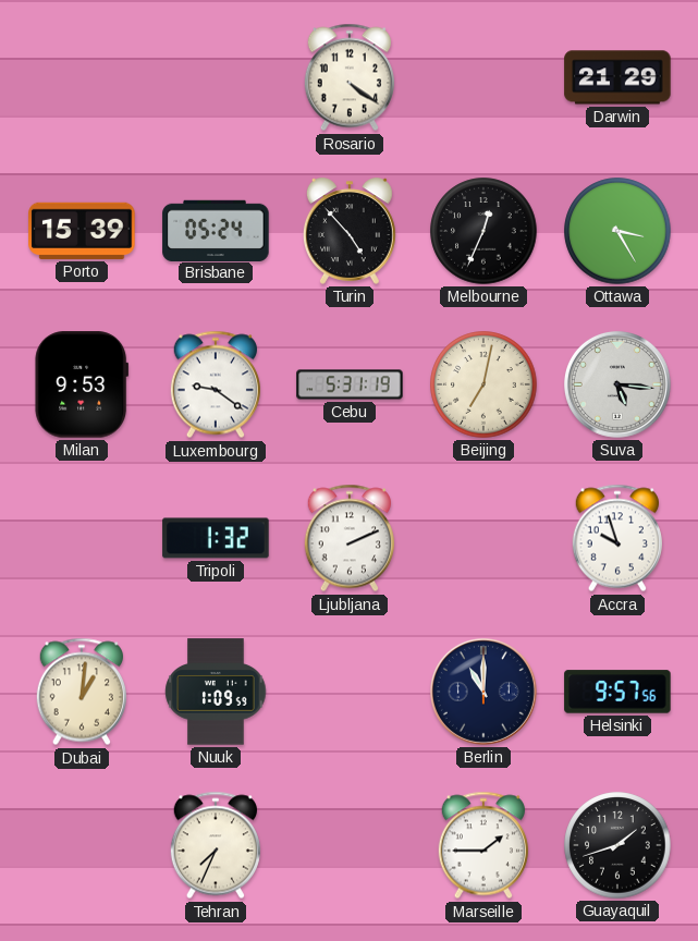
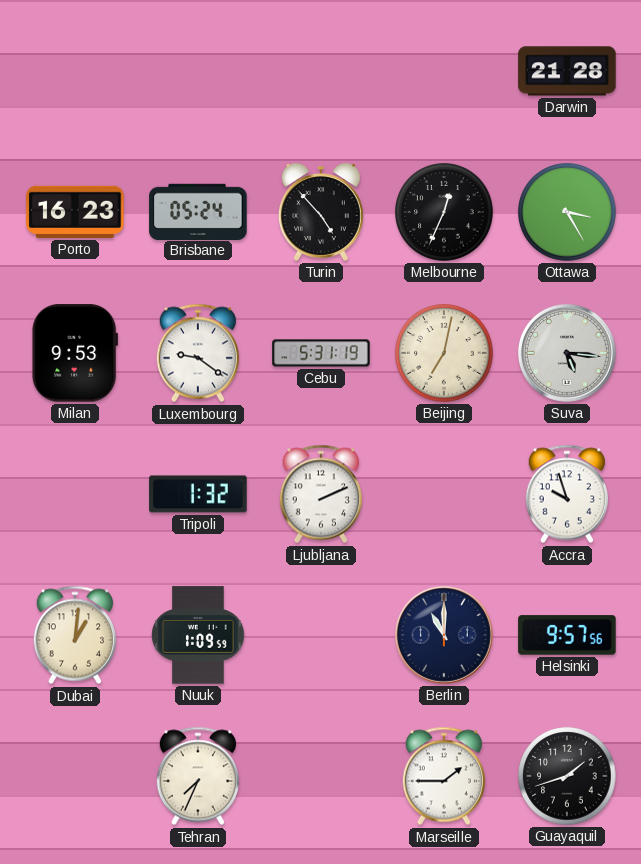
Rosario: 4:21 -> none (350, 77)
Darwin: 21:29 -> 21:28 (567, 71)
Porto: 15:39 -> 16:23 (75, 212)
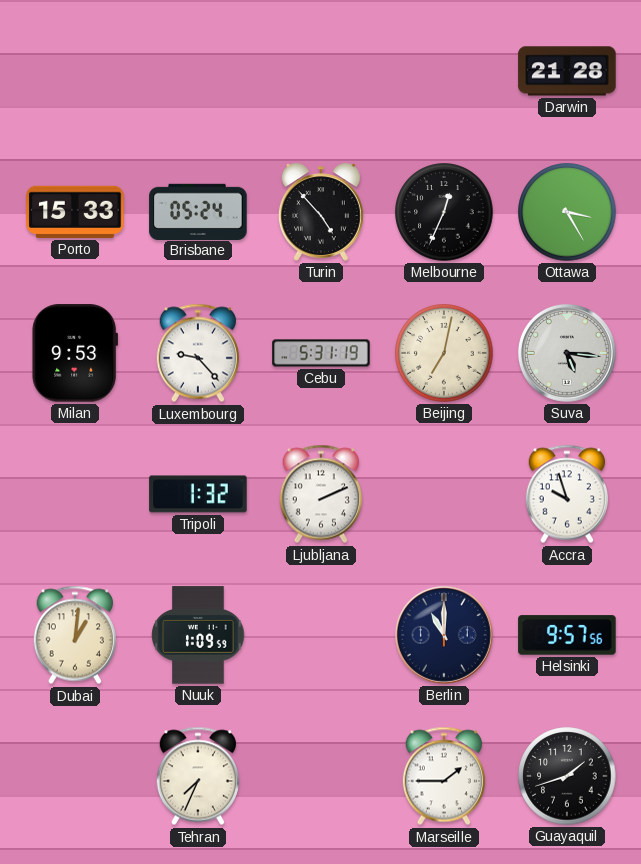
Porto: 16:23 -> 15:33 (75, 212)
Luxembourg: 9:21 -> 9:23 (198, 353)
